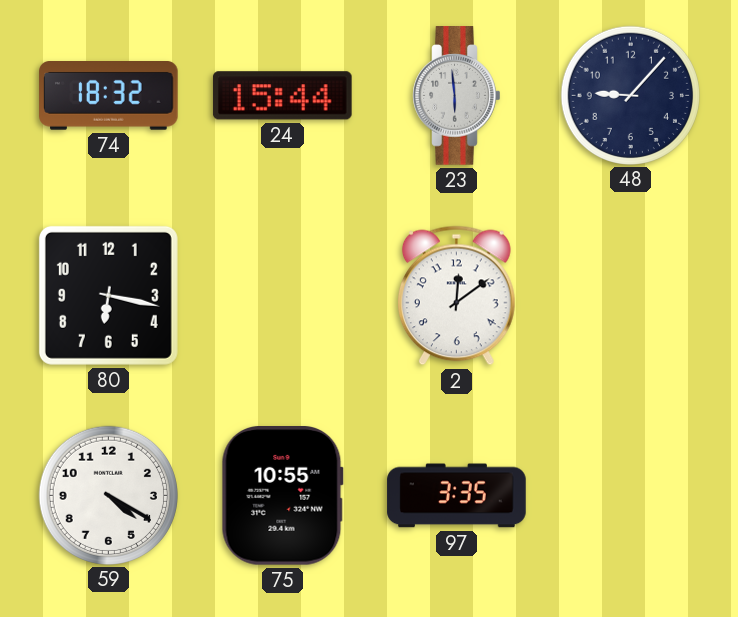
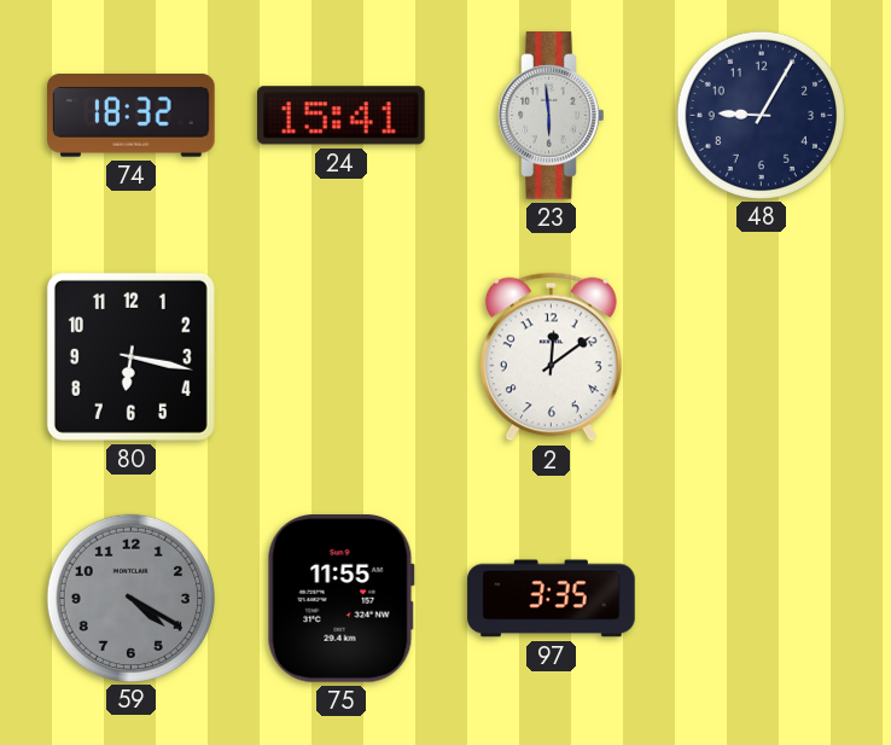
24: 15:44 -> 15:41 (342, 116)
48: 9:07 -> 9:05 (761, 115)
59 dial: white -> grey (130, 598)
75: 10:55 -> 11:55 (340, 599)
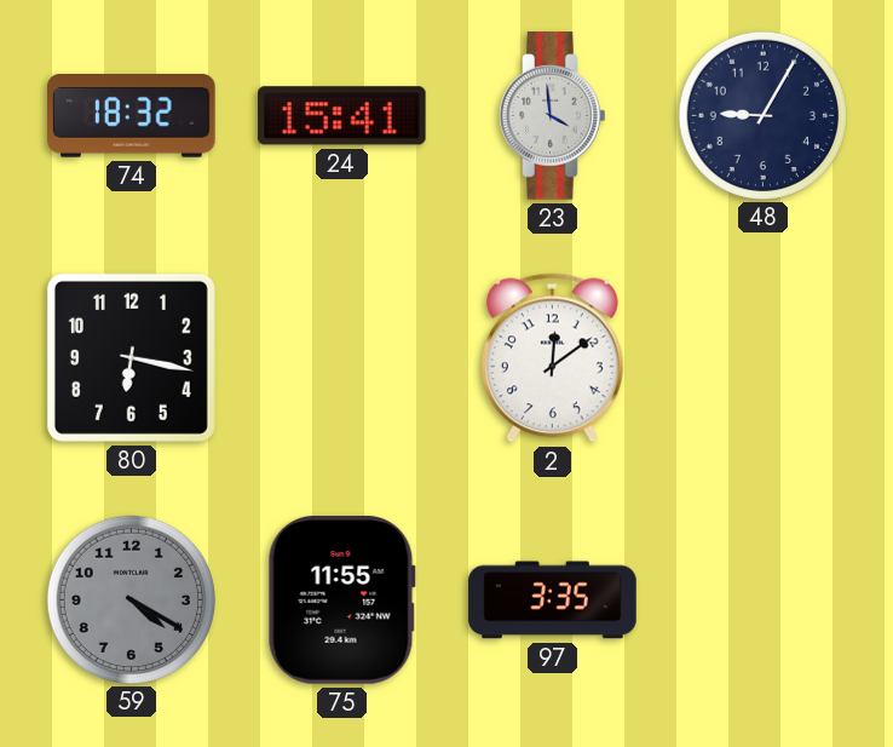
23: 5:59 -> 3:59 (553, 116)
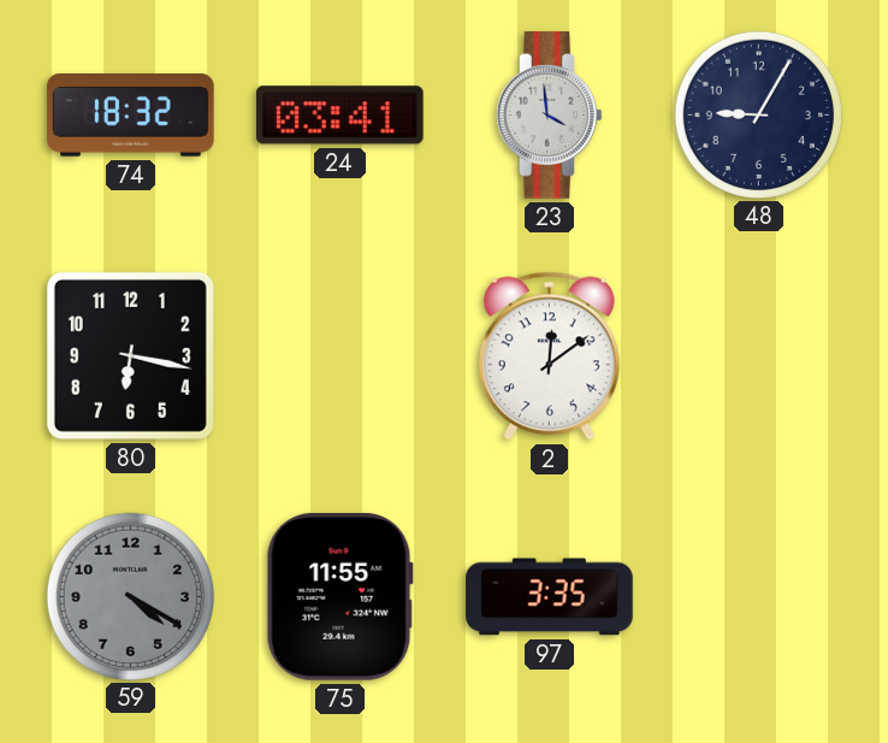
24: 15:41 -> 03:41 (341, 116)
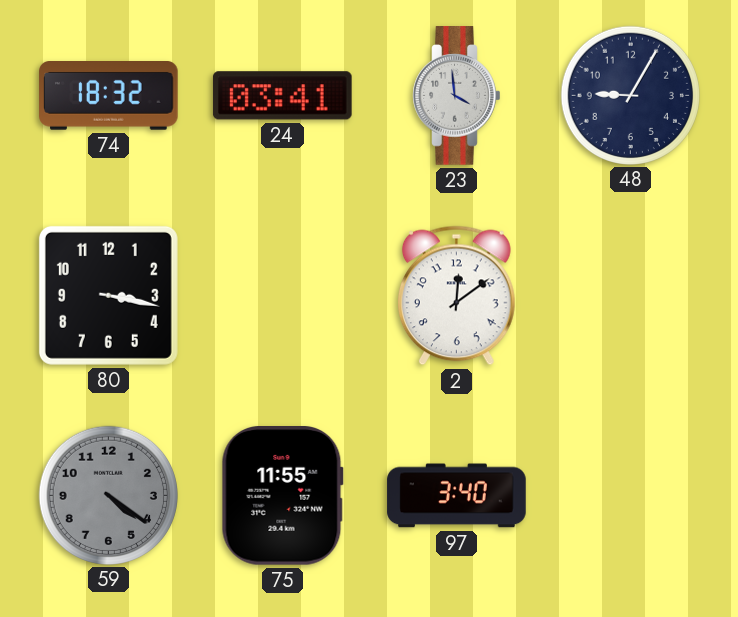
80: 6:17 -> 3:17 (108, 295)
59: 4:20 -> 4:21 (108, 495)
97: 3:35 -> 3:40 (457, 496)
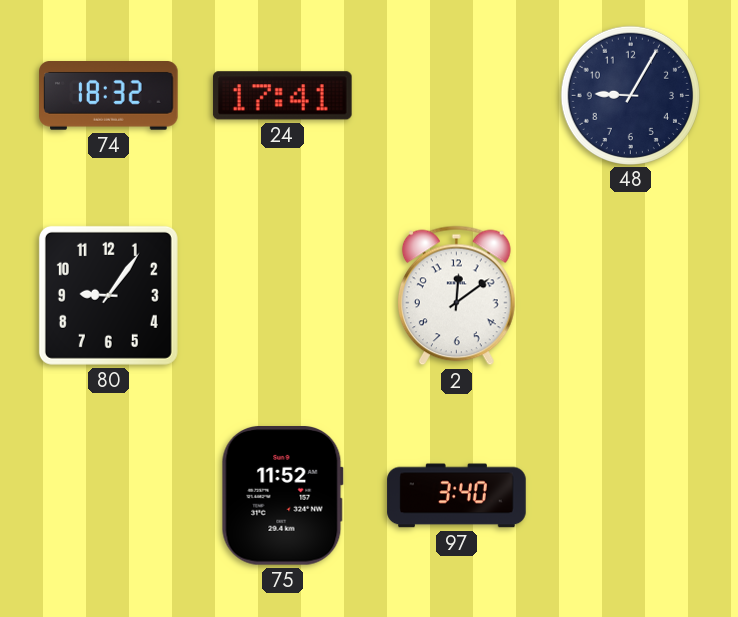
24: 03:41 -> 17:41 (283, 96)
23: 3:59 -> none (457, 96)
80: 3:17 -> 9:06 (108, 295)
59: 4:21 -> none (108, 495)
75: 11:55 -> 11:52 (282, 496)
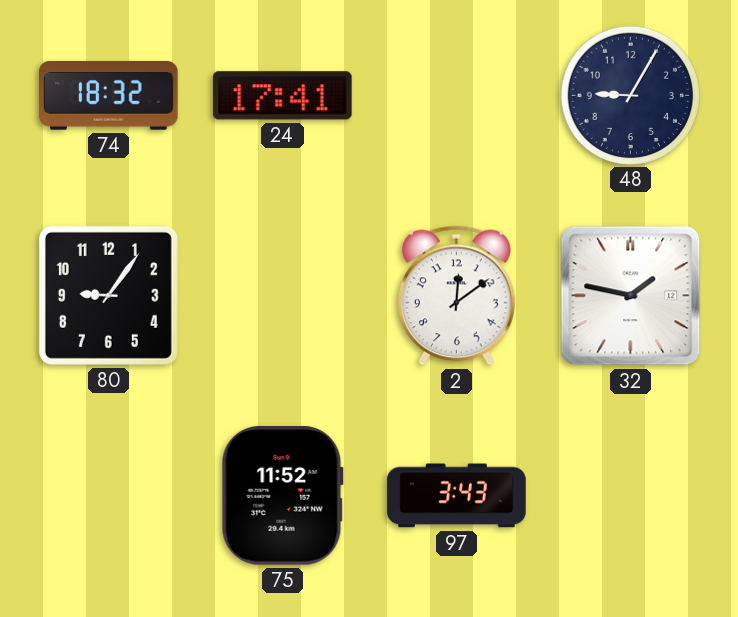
32: none -> 1:47 (631, 296)
97: 3:40 -> 3:43 (457, 496)
